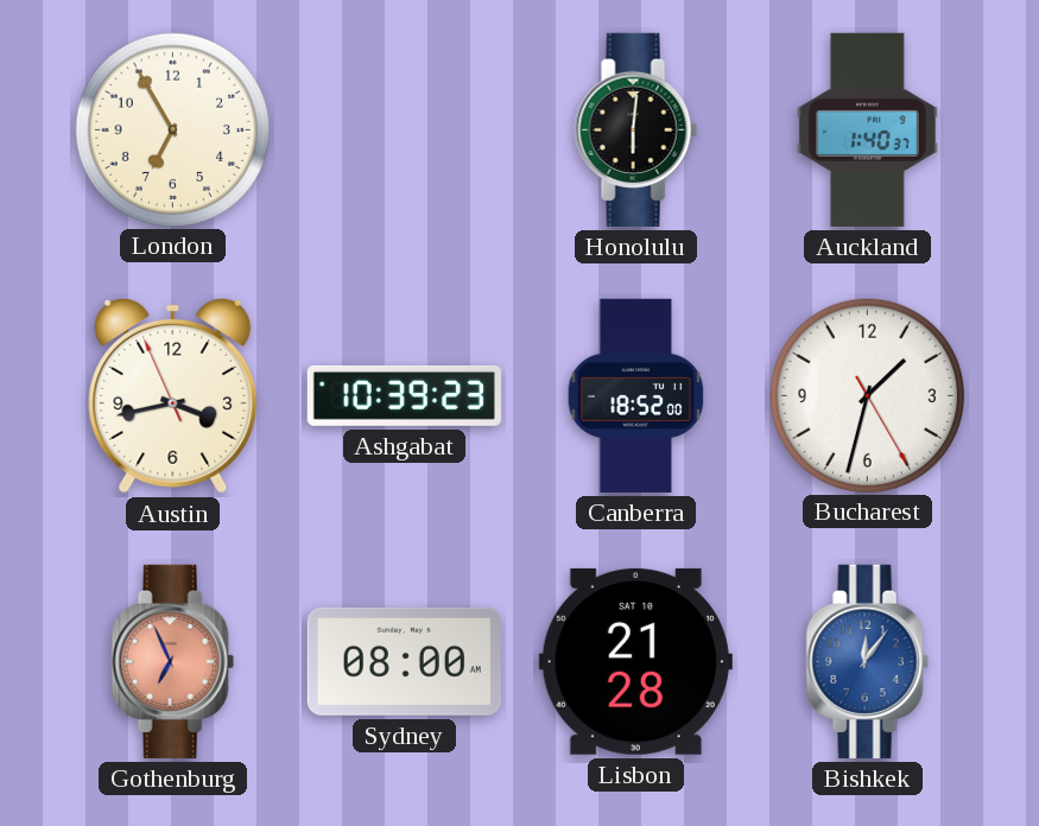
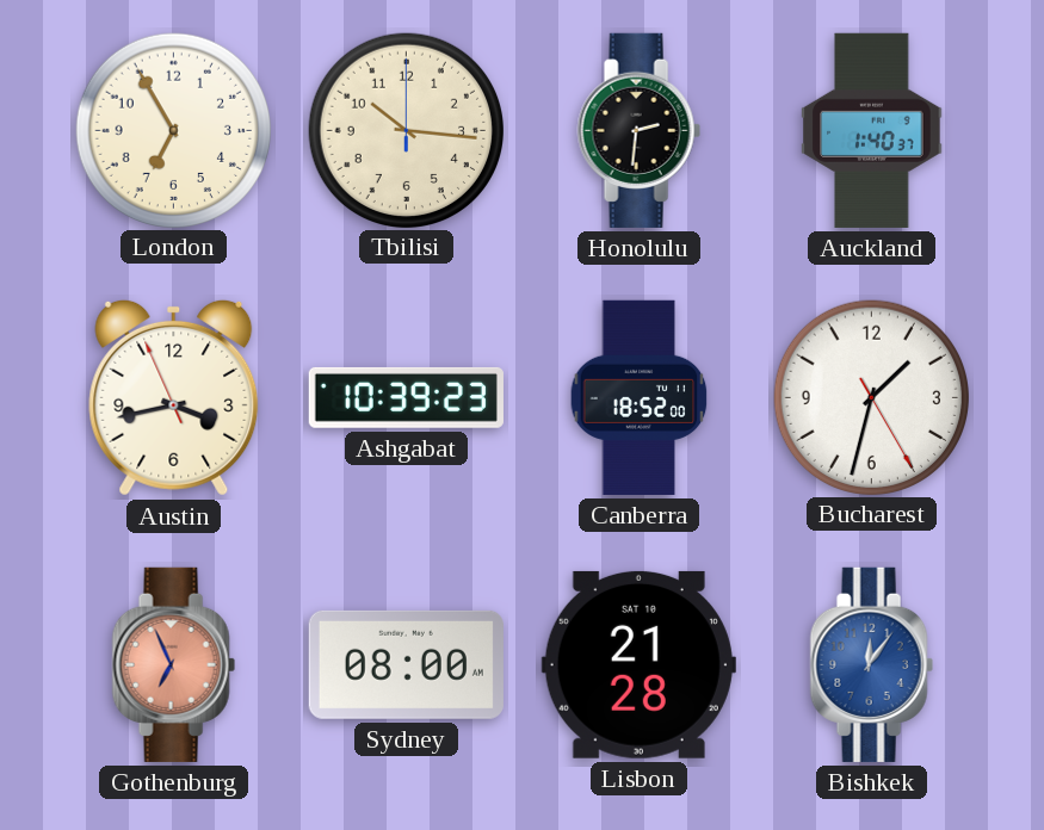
Tbilisi: none -> 10:16 (406, 130)
Honolulu: 6:01 -> 2:31 (638, 130)
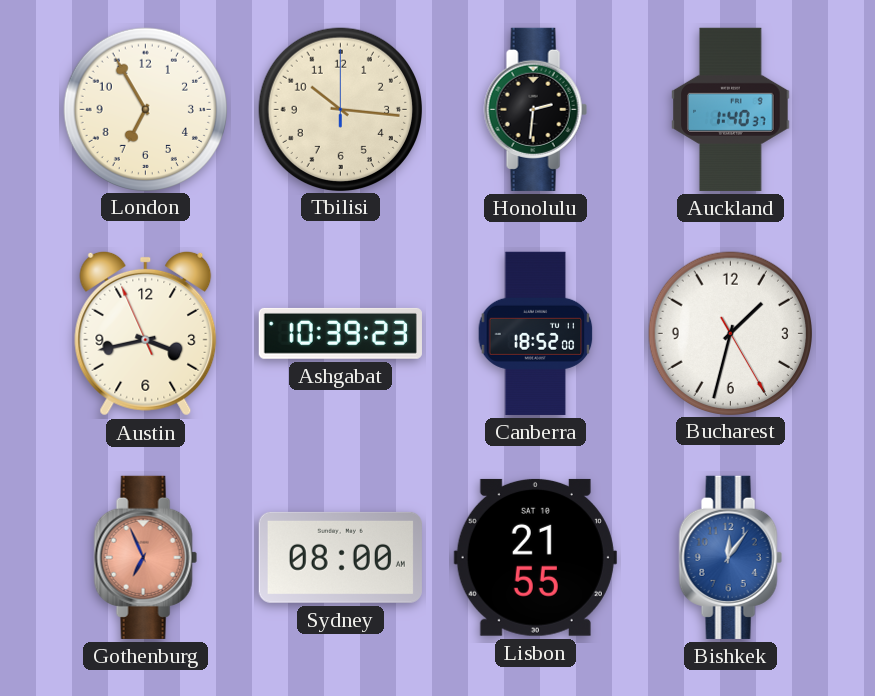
Lisbon: 21:28 -> 21:55 (535, 557)
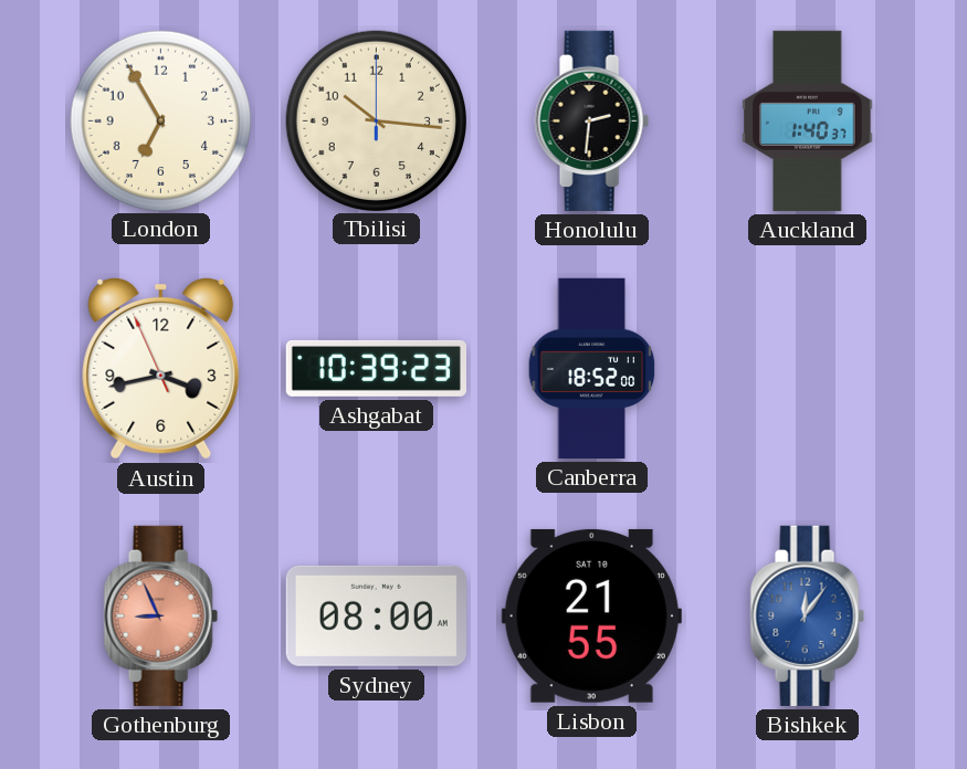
Bucharest: 1:32 -> none (730, 333)
Gothenburg: 6:56 -> 8:56 (160, 615)
